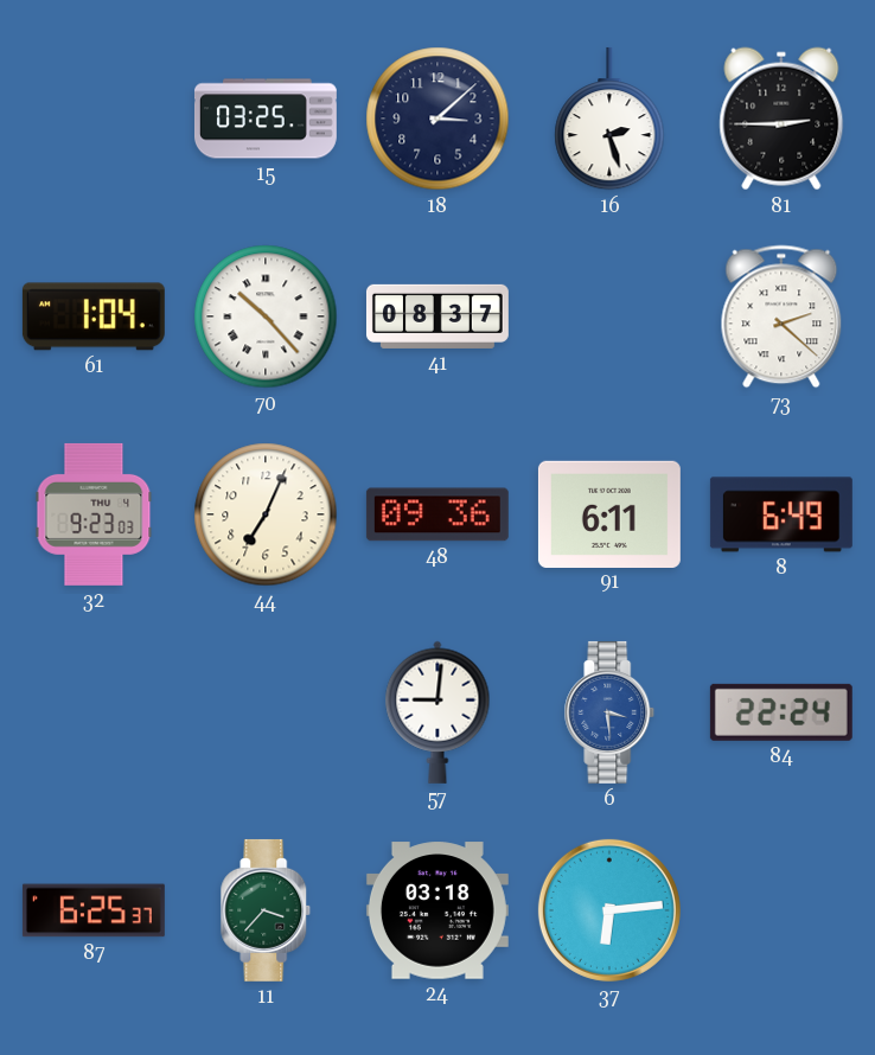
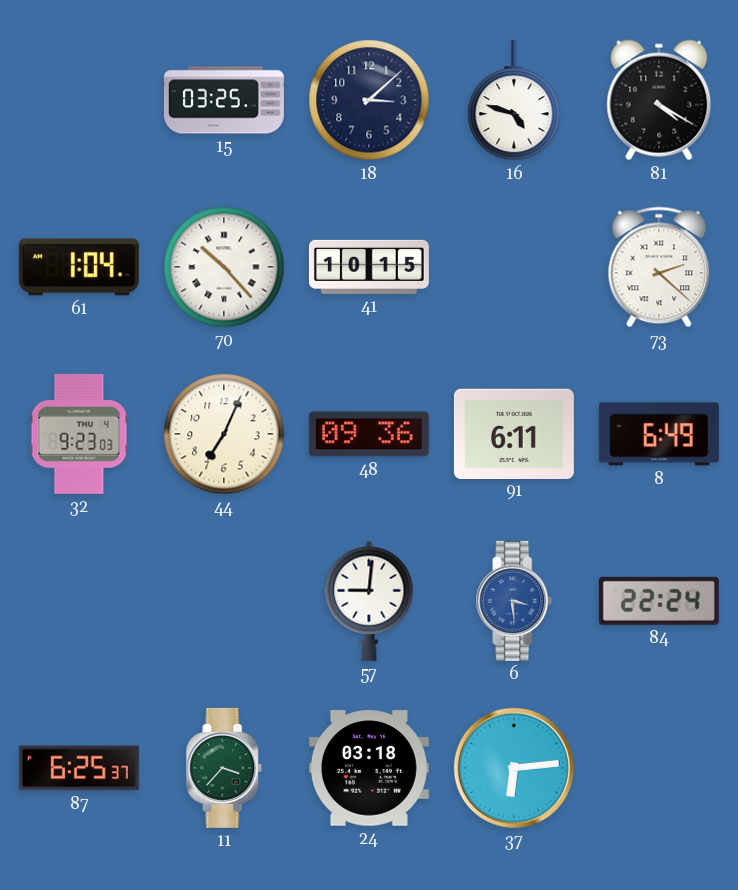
16: 2:27 -> 4:48 (514, 100)
81: 2:45 -> 4:20 (659, 100)
41: 08:37 -> 10:15 (369, 267)
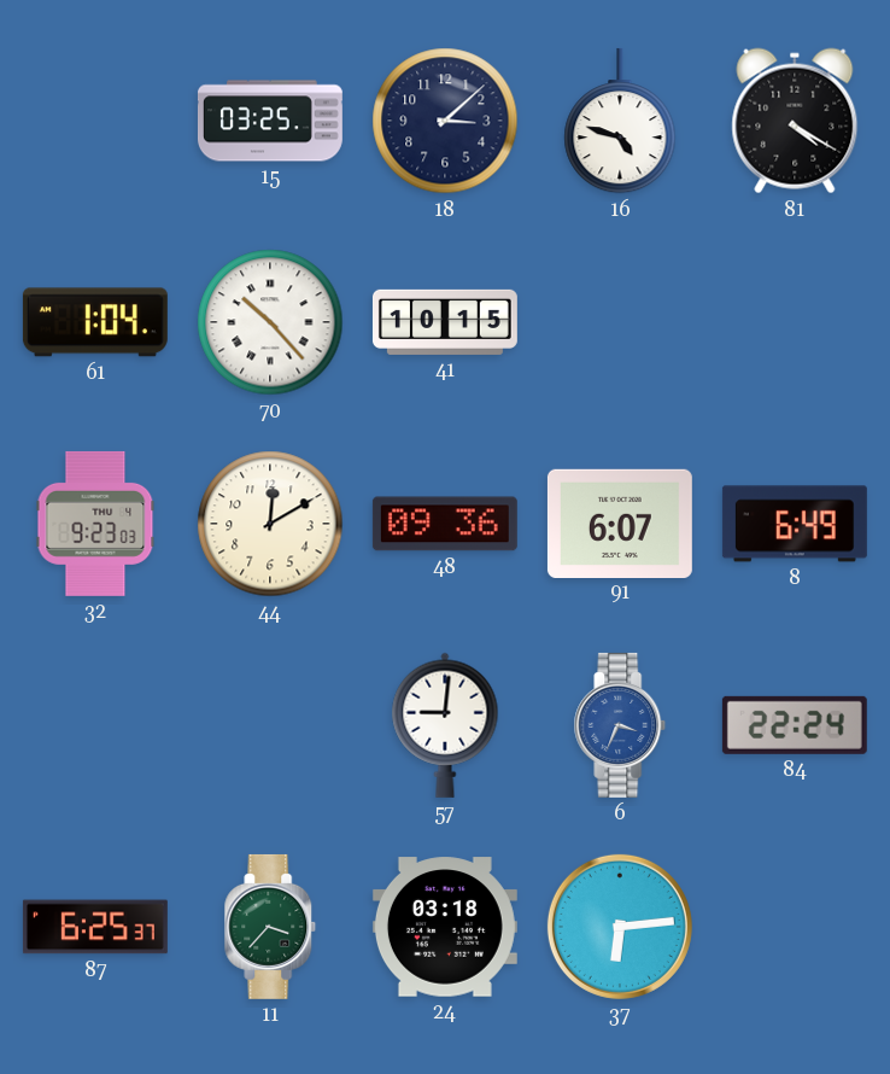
73: 2:22 -> none (659, 267)
44: 7:04 -> 12:10 (270, 524)
91: 6:11 -> 6:07 (620, 523)
6: 3:29 -> 3:34 (620, 725)
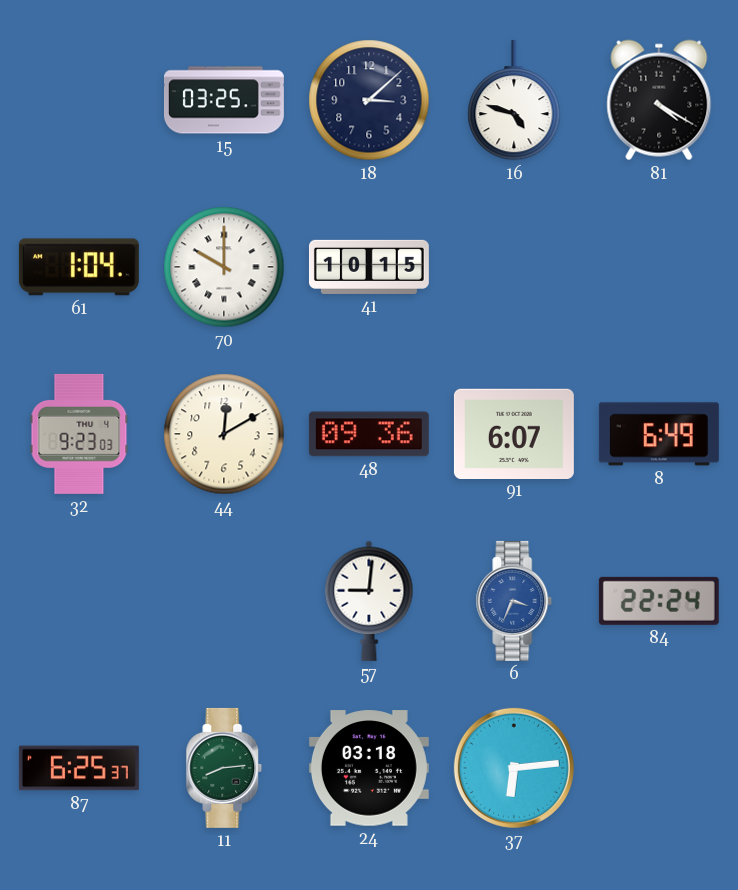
70: 10:23 -> 10:00 (224, 267)
11: 3:37 -> 8:14 (224, 768)
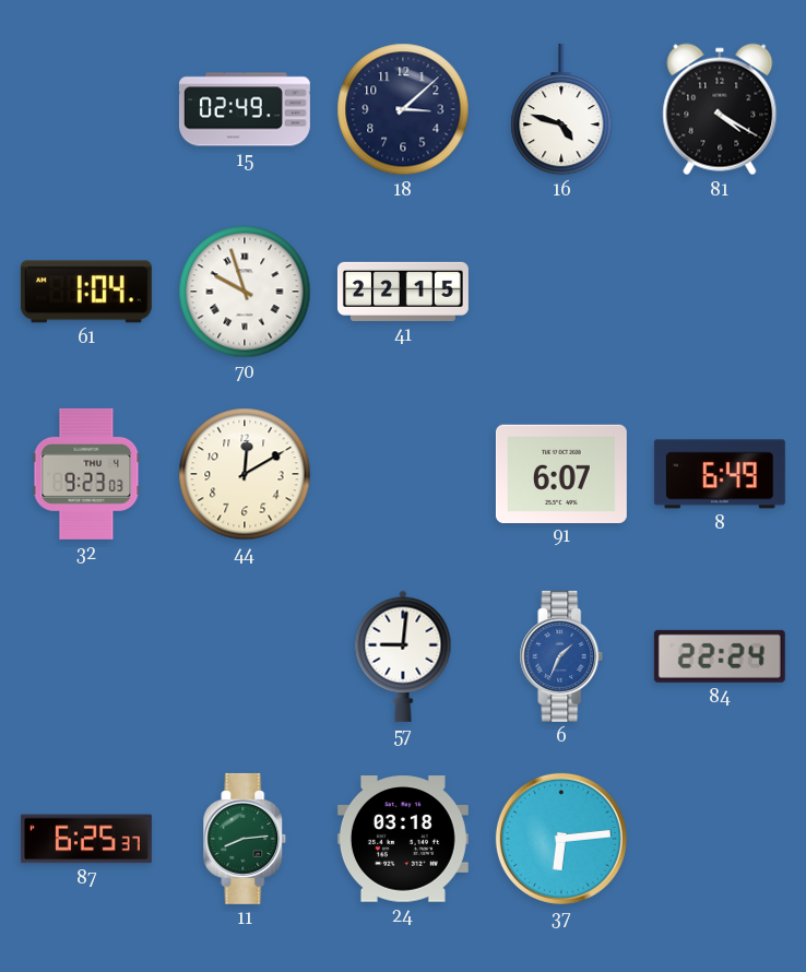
15: 03:25 -> 02:49 (245, 109)
70: 10:00 -> 9:57 (245, 292)
41: 10:15 -> 22:15 (403, 292)
48: 09:36 -> none (369, 434)
6: 3:34 -> 1:34 (561, 656)
